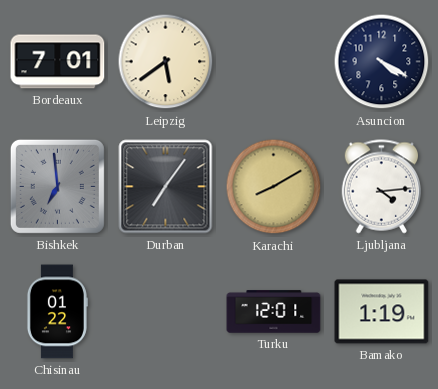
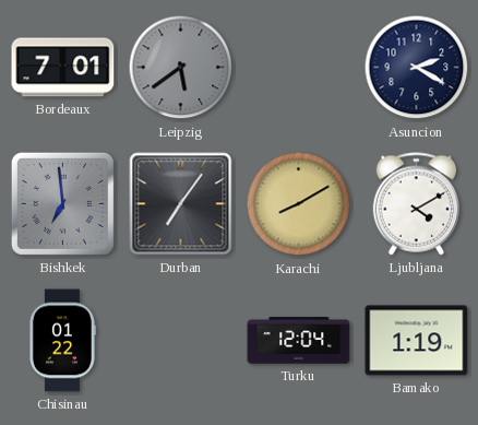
Leipzig dial: cream -> grey (181, 68)
Asuncion: 4:20 -> 2:20 (417, 68)
Ljubljana: 4:14 -> 4:10 (416, 204)
Turku: 12:01 -> 12:04 (299, 341)
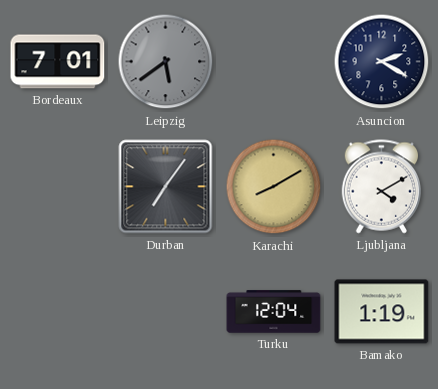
Bishkek: 6:59 -> none (62, 203)
Chisinau: 01:22 -> none (62, 341)
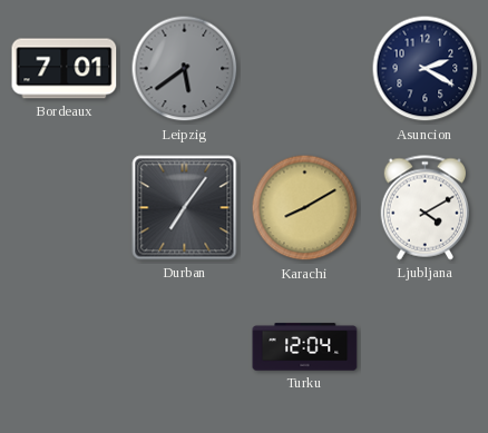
Bamako: 1:19 -> none (382, 312)
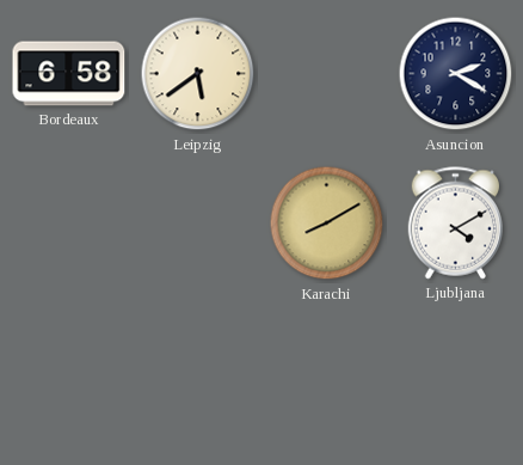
Bordeaux: 7:01 -> 6:58 (69, 74)
Leipzig dial: grey -> cream (198, 74)
Durban: 7:06 -> none (185, 208)
Turku: 12:04 -> none (305, 347)
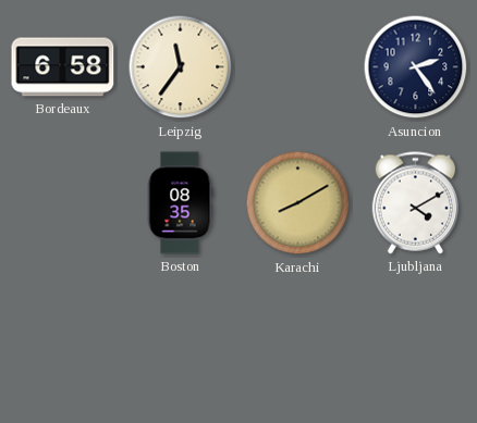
Leipzig: 5:39 -> 11:36 (181, 67)
Asuncion: 2:20 -> 2:24 (416, 67)
Boston: none -> 08:35 (180, 203)
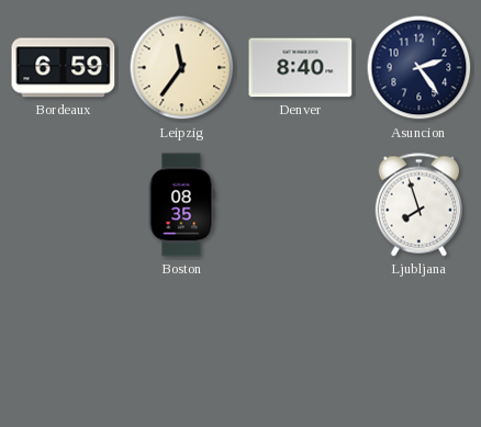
Bordeaux: 6:58 -> 6:59 (64, 68)
Denver: none -> 8:40 (301, 68)
Karachi: 8:10 -> none (298, 203)
Ljubljana: 4:10 -> 7:57 (418, 205)
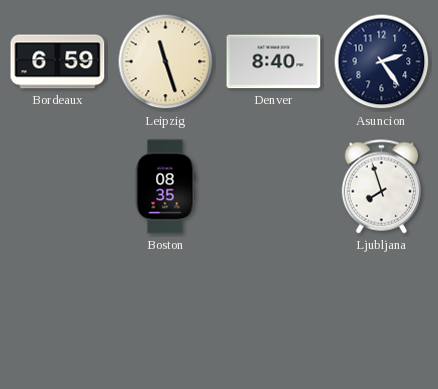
Leipzig: 11:36 -> 11:27 (166, 62)
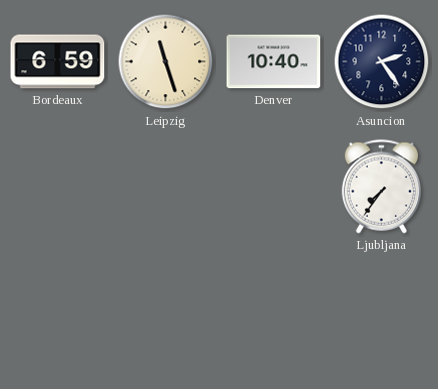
Denver: 8:40 -> 10:40 (274, 62)
Boston: 08:35 -> none (165, 187)
Ljubljana: 7:57 -> 7:36 (381, 187)
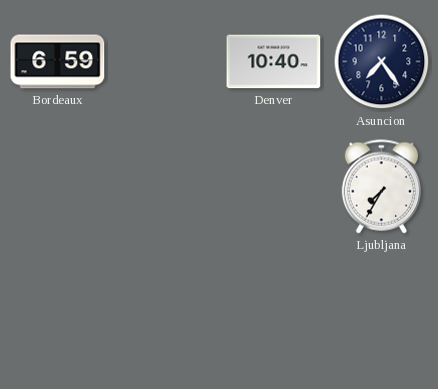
Leipzig: 11:27 -> none (166, 62)
Asuncion: 2:24 -> 7:24 (382, 62)
Ljubljana: 7:36 -> 7:35 (381, 187)
